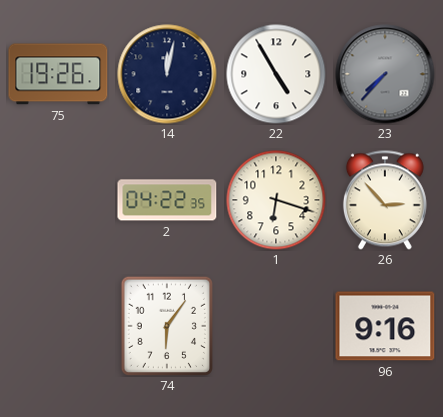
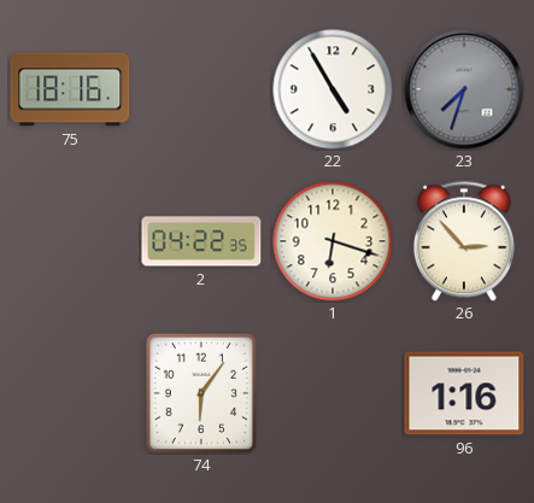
75: 19:26 -> 18:16 (70, 89)
14: 12:02 -> none (167, 74)
23: 7:37 -> 7:33 (464, 89)
96: 9:16 -> 1:16 (464, 393)
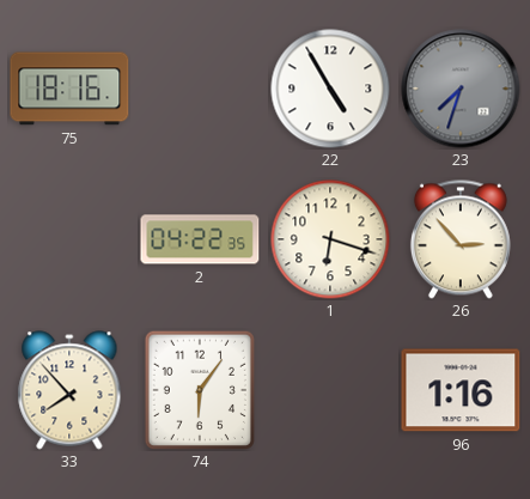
33: none -> 7:53 (69, 390)
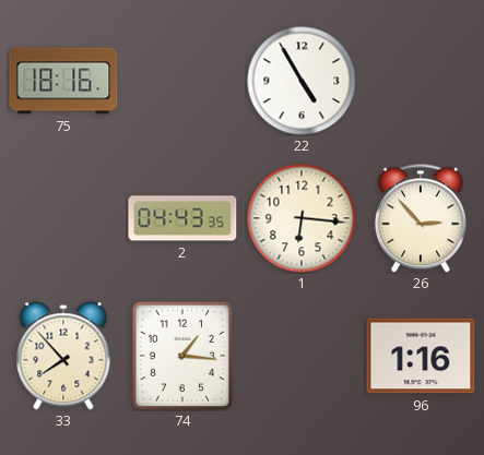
23: 7:33 -> none (461, 89)
2: 04:22 -> 04:43 (182, 218)
1: 6:18 -> 6:16 (302, 218)
74: 6:06 -> 1:16 (182, 356)
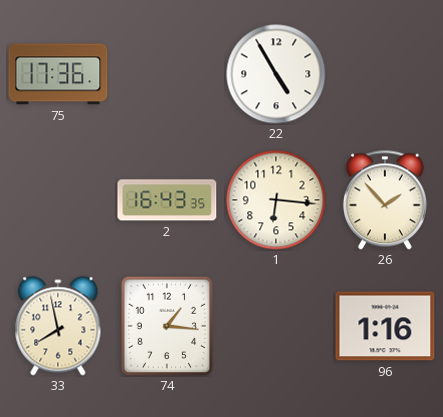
75: 18:16 -> 17:36 (58, 74)
2: 04:43 -> 16:43 (167, 200)
26: 2:53 -> 1:53 (385, 200)
33: 7:53 -> 7:58 (58, 326)
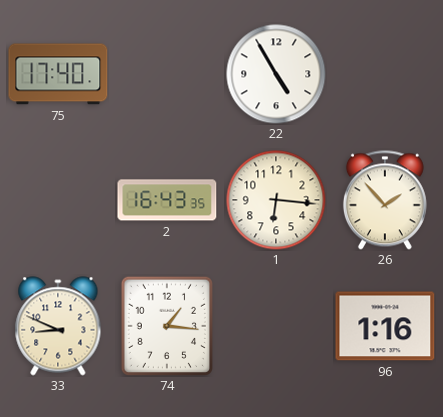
75: 17:36 -> 17:40 (58, 74)
33: 7:58 -> 8:49 (58, 326)
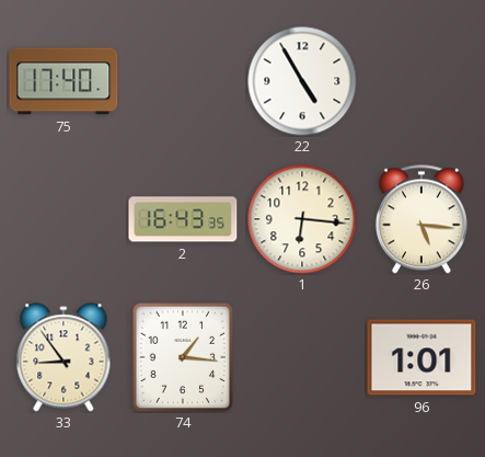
26: 1:53 -> 5:16 (422, 219)
33: 8:49 -> 8:54 (63, 357)
96: 1:16 -> 1:01 (422, 357)
